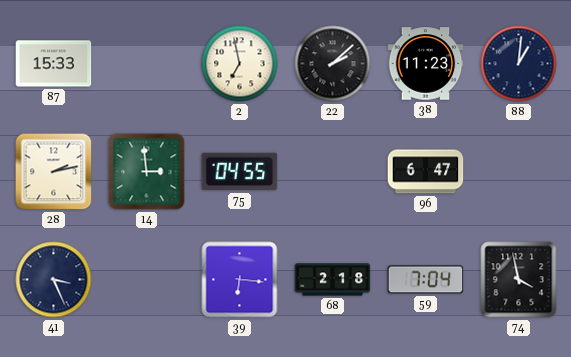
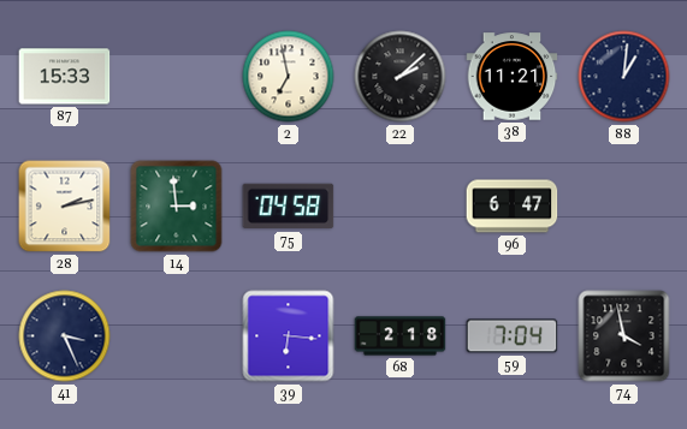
38: 11:23 -> 11:21 (513, 77)
75: 04:55 -> 04:58 (289, 207)
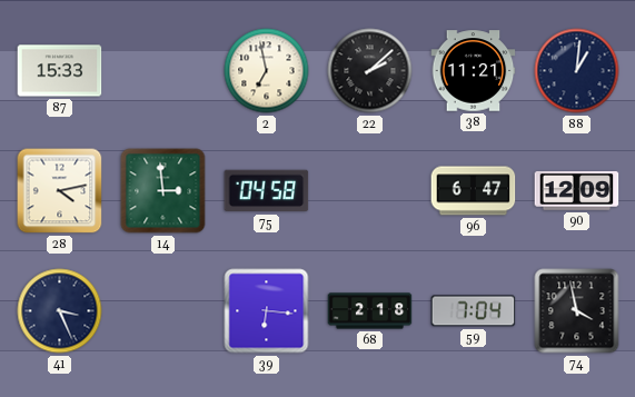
28: 2:13 -> 4:13 (60, 191)
90: none -> 12:09 (577, 190)
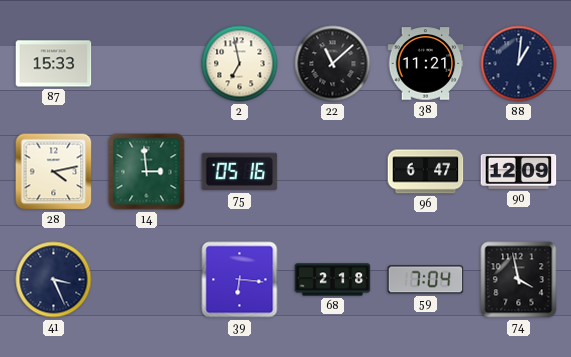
22: 2:08 -> 11:08 (333, 64)
75: 04:58 -> 05:16 (240, 172)
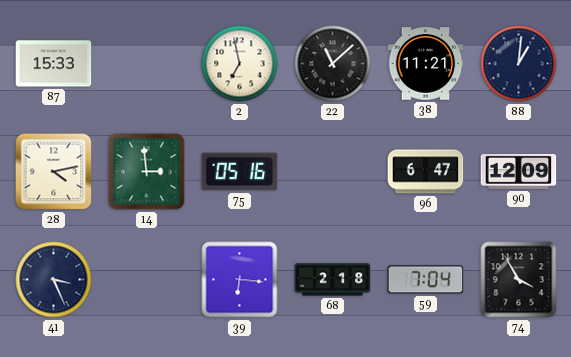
74: 3:58 -> 3:55 (519, 280)
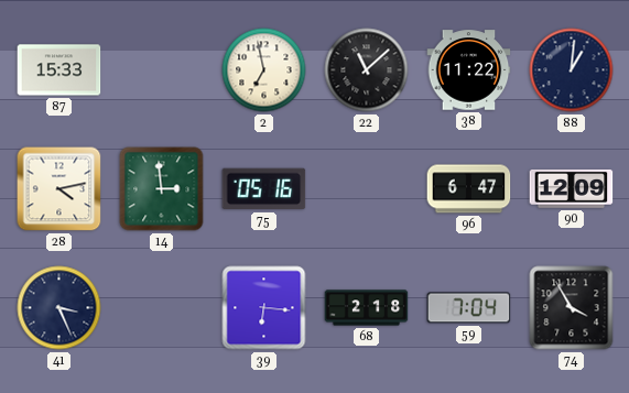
38: 11:21 -> 11:22 (469, 70)
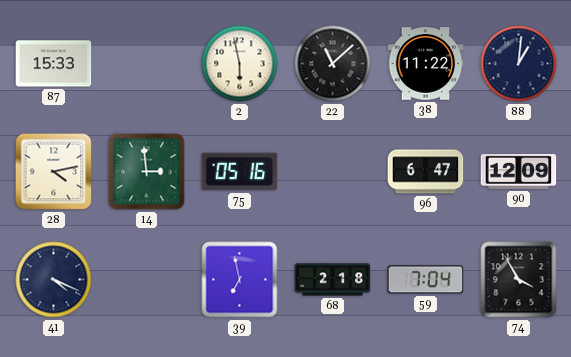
2: 6:58 -> 5:58 (240, 64)
41: 3:26 -> 4:19 (54, 280)
39: 6:16 -> 6:58 (240, 280)
